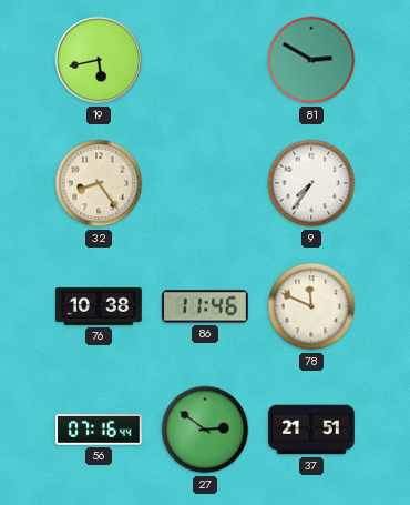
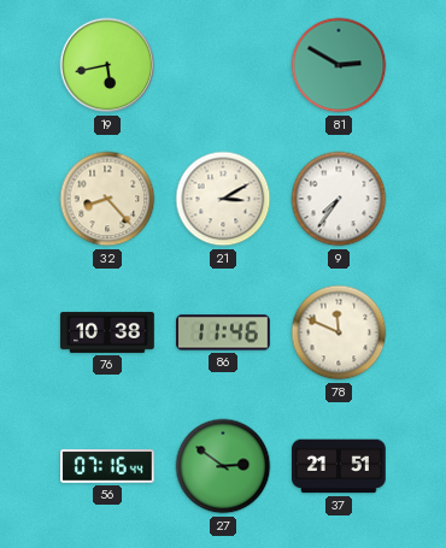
32: 8:24 -> 8:23 (107, 199)
21: none -> 3:10 (223, 199)
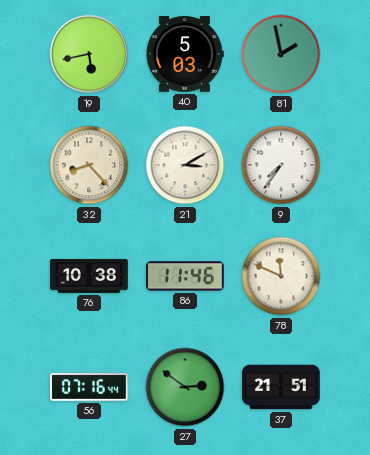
40: none -> 5:03 (185, 54)
81: 2:50 -> 1:58 (281, 54)
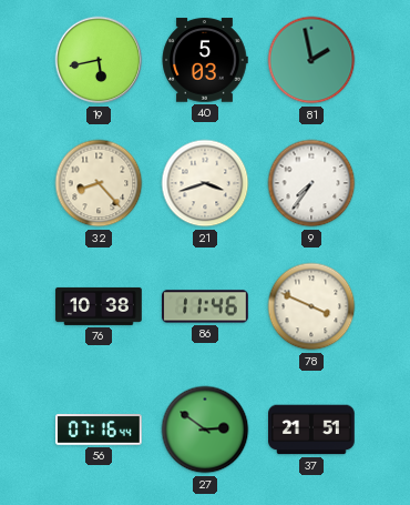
21: 3:10 -> 3:42 (205, 183)
78: 11:49 -> 3:49 (311, 306)
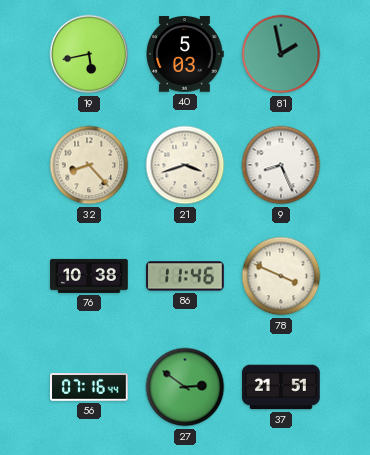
9: 7:36 -> 8:26 (281, 165)
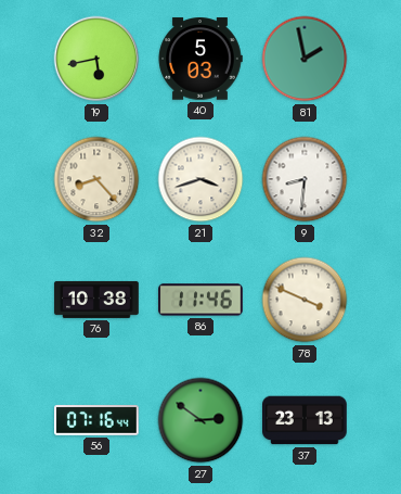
9: 8:26 -> 8:31 (305, 179)
37: 21:51 -> 23:13 (305, 420)
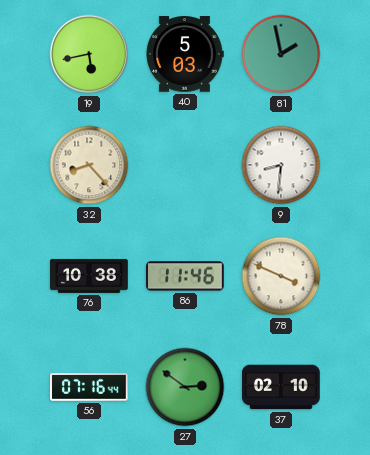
21: 3:42 -> none (200, 179)
37: 23:13 -> 02:10 (281, 387)
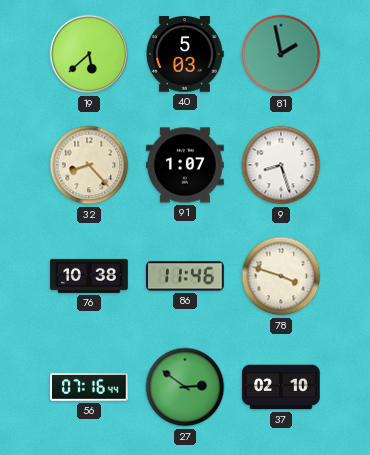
19: 5:43 -> 5:38 (89, 54)
91: none -> 1:07 (185, 165)
9: 8:31 -> 8:27 (281, 165)
78: 3:49 -> 3:48 (281, 276)
